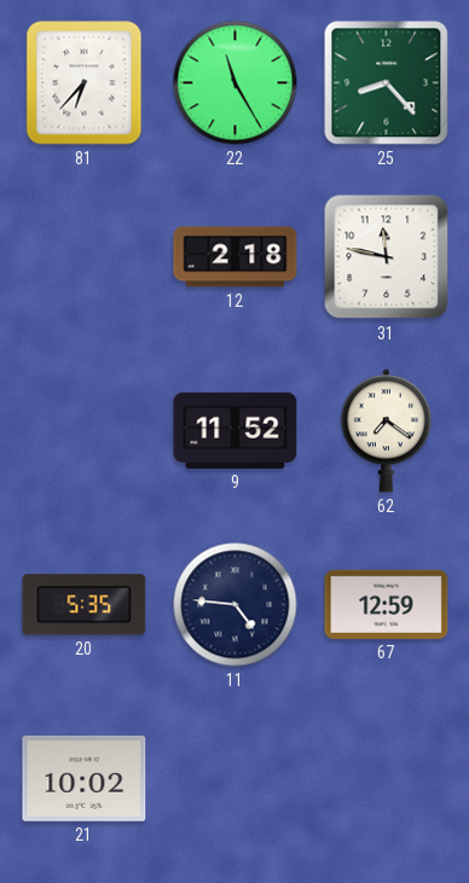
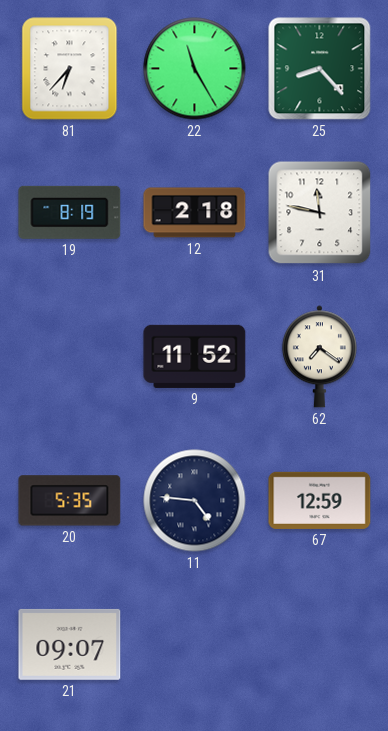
19: none -> 8:19 (70, 212)
21: 10:02 -> 09:07 (70, 644)
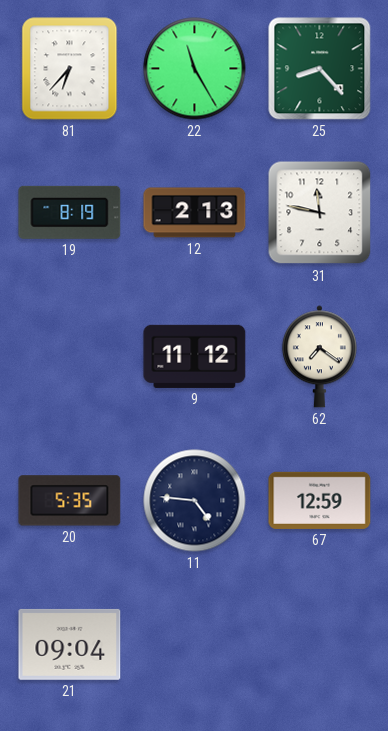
12: 2:18 -> 2:13 (195, 213)
9: 11:52 -> 11:12 (195, 356)
21: 09:07 -> 09:04 (70, 644)
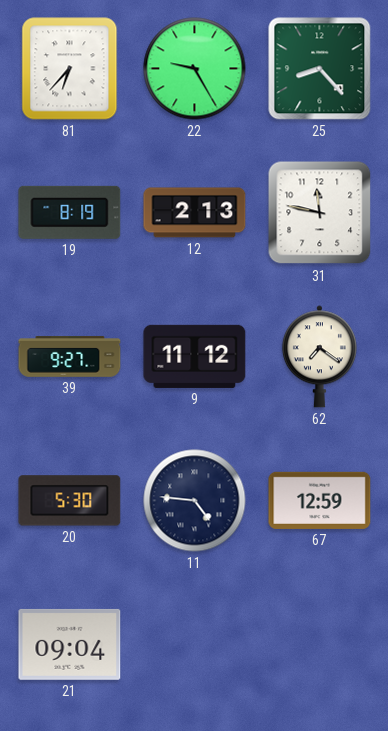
22: 11:25 -> 9:25 (195, 69)
39: none -> 9:27 (70, 357)
20: 5:35 -> 5:30 (70, 501)
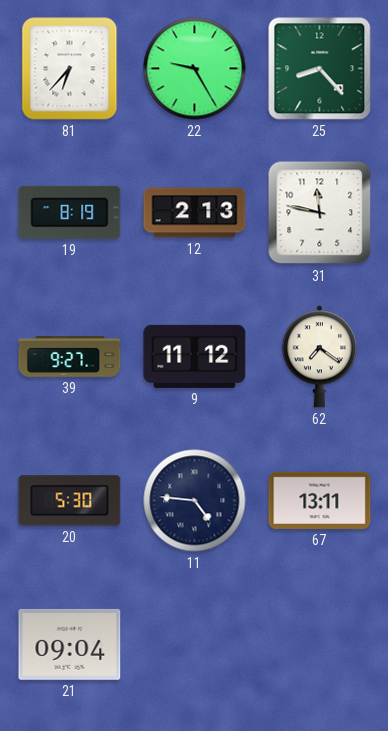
67: 12:59 -> 13:11 (320, 500)
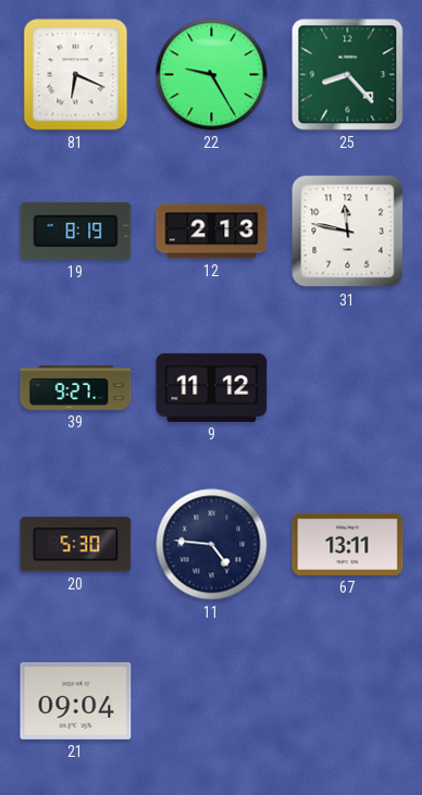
81: 6:37 -> 6:19 (76, 75)
62: 7:21 -> none (319, 357)
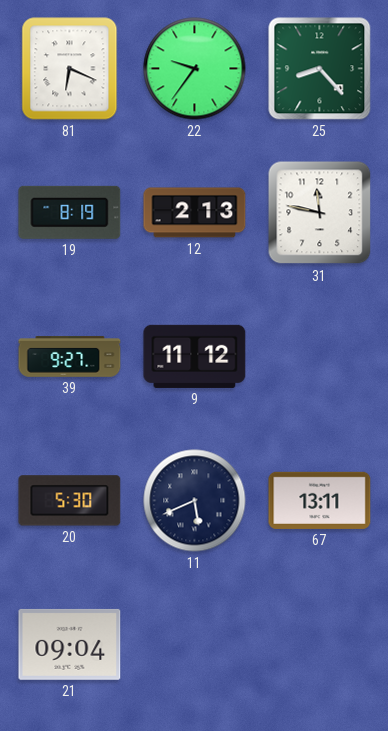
22: 9:25 -> 9:36 (195, 69)
11: 4:46 -> 5:41 (195, 501)
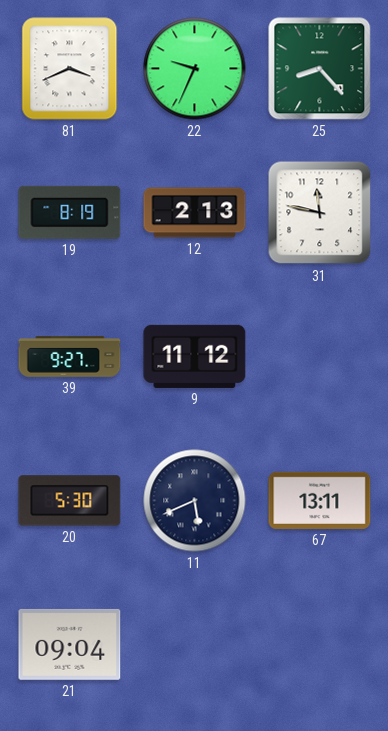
81: 6:19 -> 3:41 (70, 69)
22: 9:36 -> 9:34 (195, 69)
